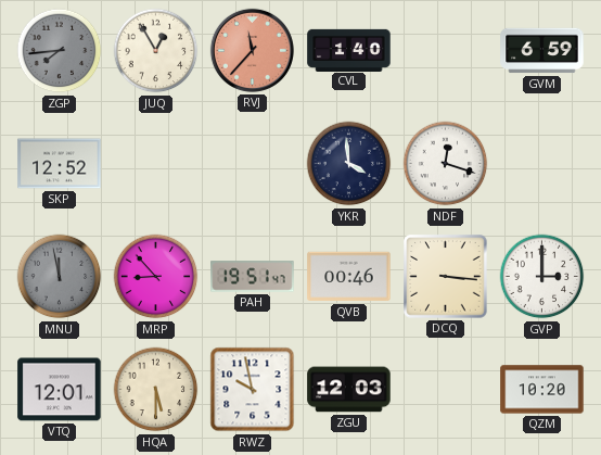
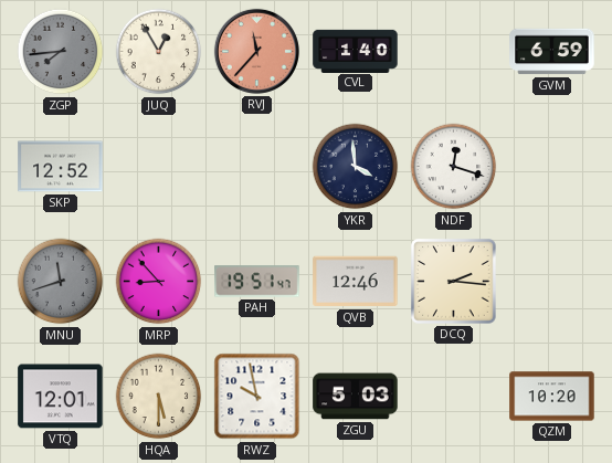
MNU: 11:58 -> 11:42 (61, 282)
QVB: 00:46 -> 12:46 (356, 282)
DCQ: 3:16 -> 2:16 (454, 282)
GVP: 3:00 -> none (542, 277)
ZGU: 12:03 -> 5:03 (356, 397)
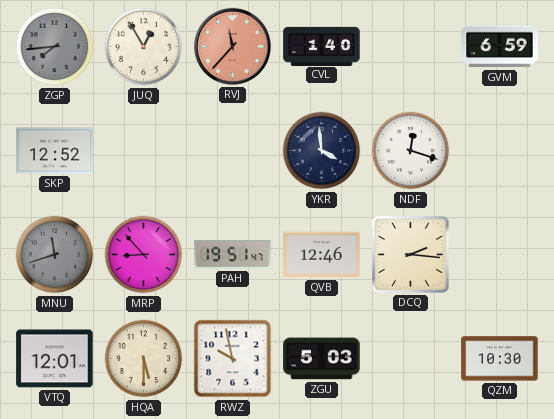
QZM: 10:20 -> 10:30 (500, 359)
